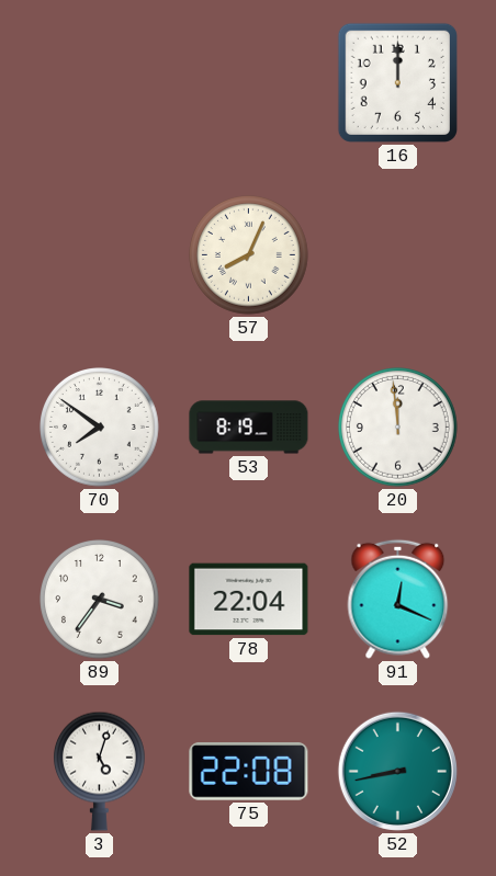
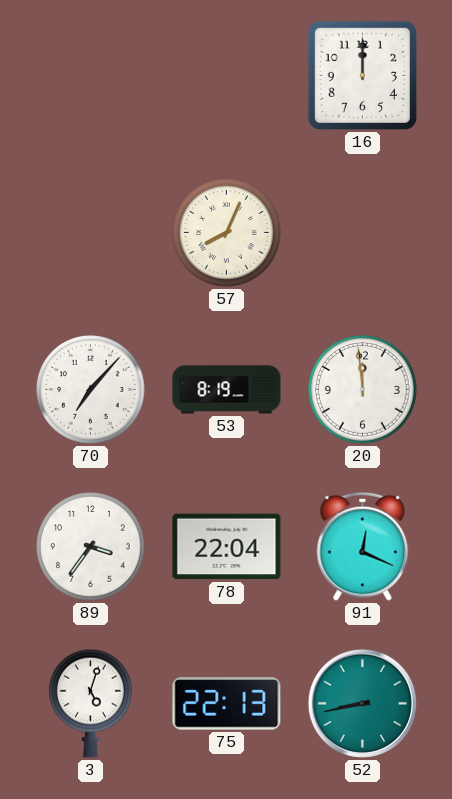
70: 7:51 -> 7:07 (91, 390)
75: 22:08 -> 22:13 (227, 704)
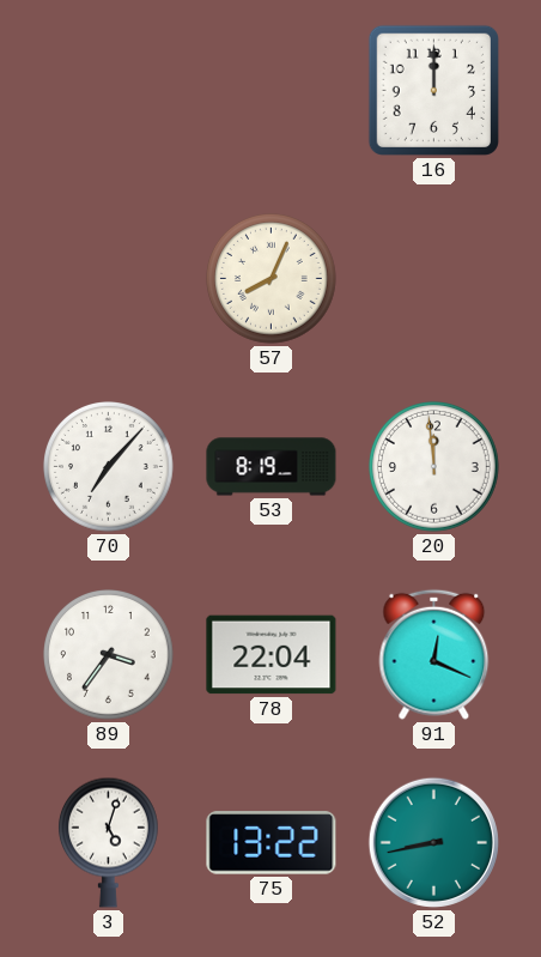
75: 22:13 -> 13:22 (272, 843)
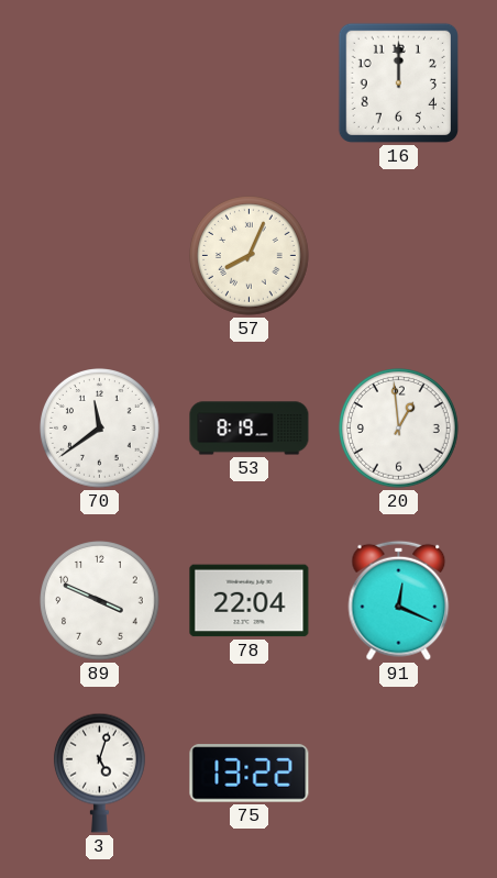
70: 7:07 -> 11:39 (100, 429)
20: 11:59 -> 12:59 (399, 429)
89: 3:36 -> 3:49 (100, 601)
52: 8:43 -> none (433, 842)
